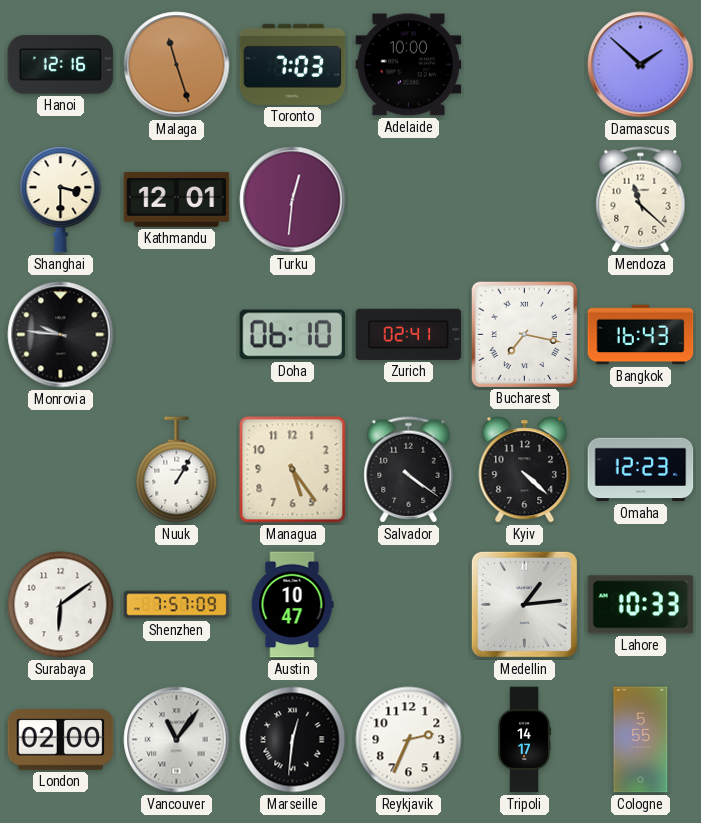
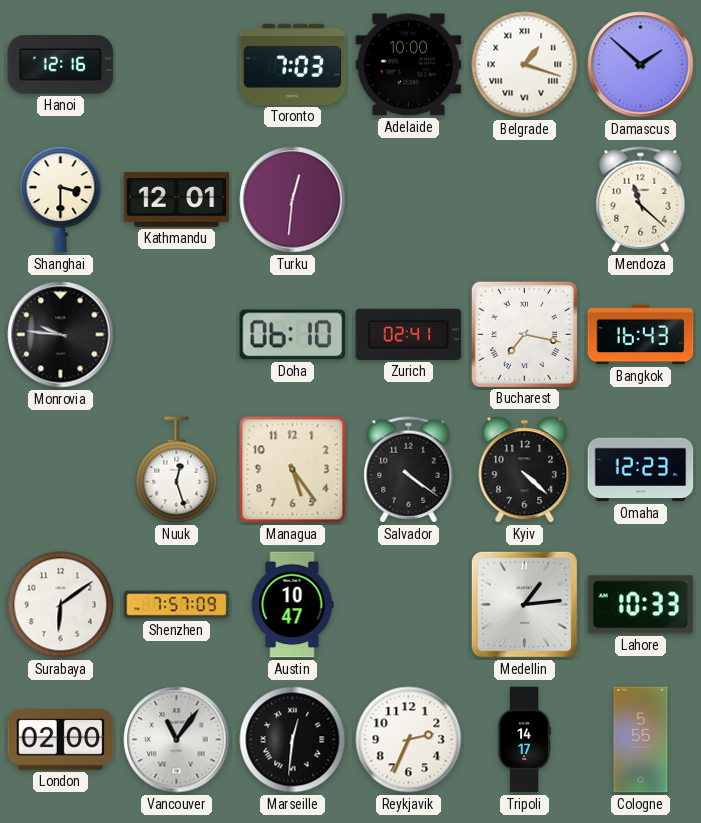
Malaga: 11:27 -> none (177, 65)
Belgrade: none -> 1:18 (525, 65)
Nuuk: 1:05 -> 12:27 (177, 470)
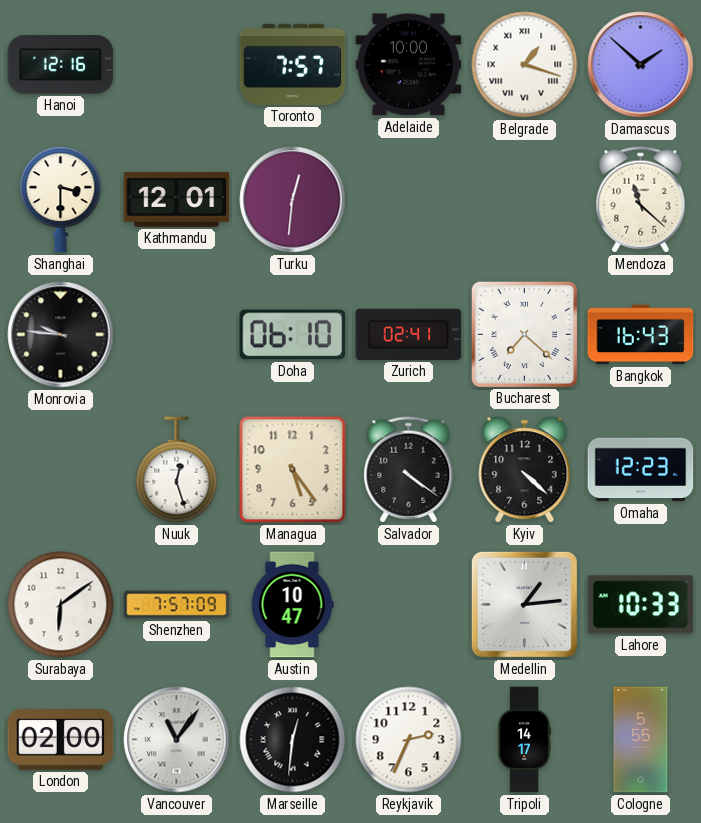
Toronto: 7:03 -> 7:57 (293, 64)
Bucharest: 7:17 -> 7:22 (524, 334)
